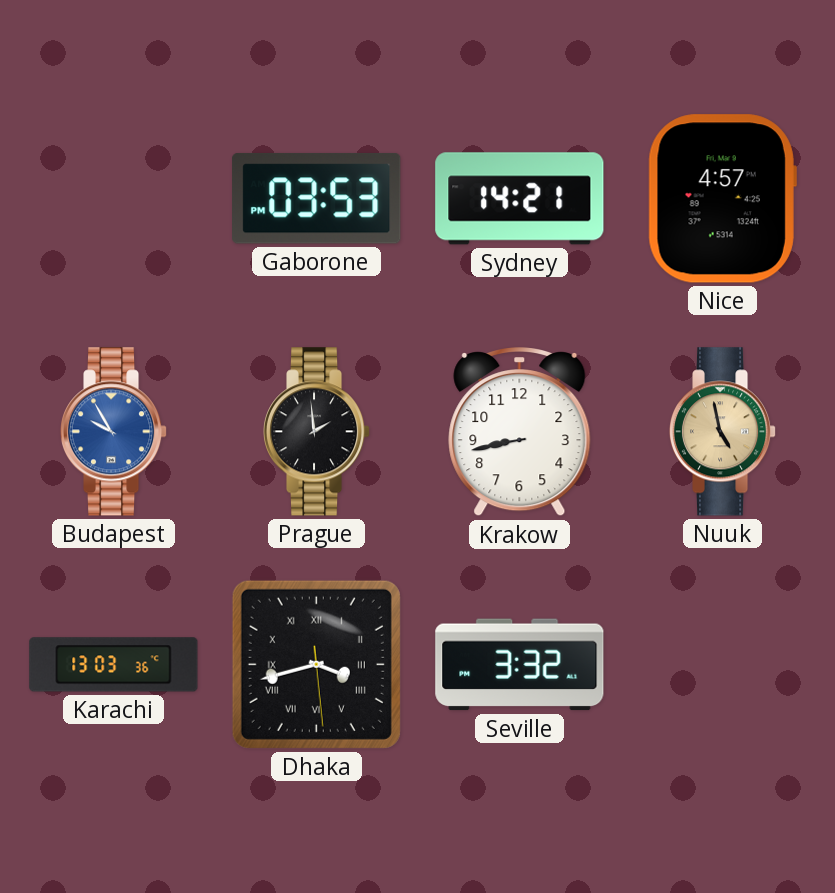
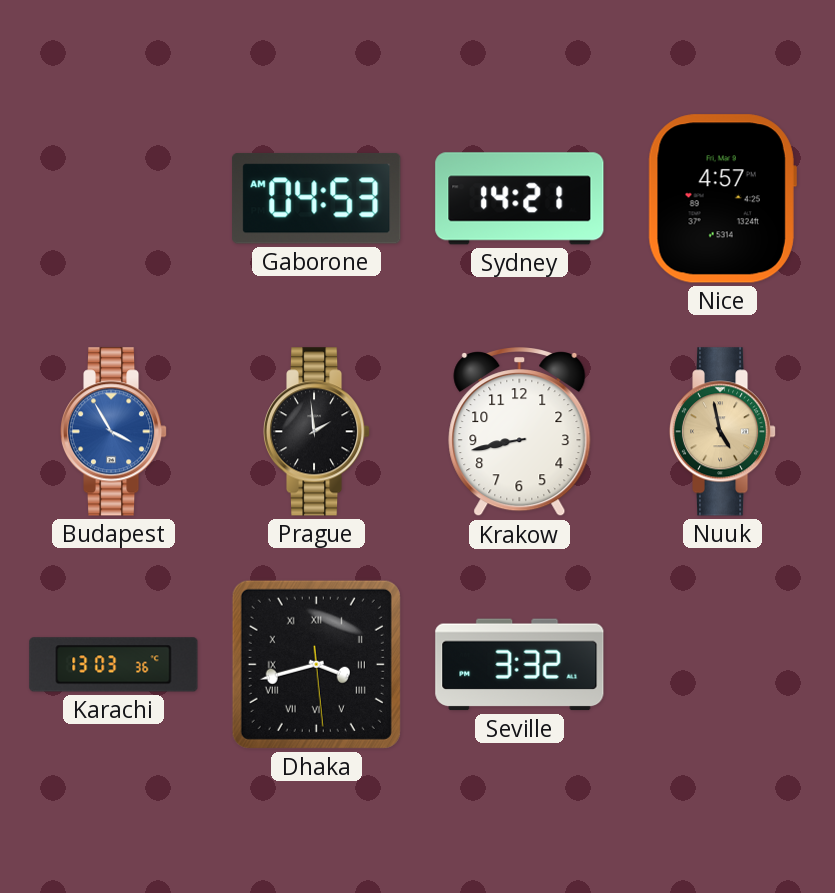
Gaborone: 03:53 -> 04:53 (317, 198)
Budapest: 9:55 -> 3:55 (114, 432)
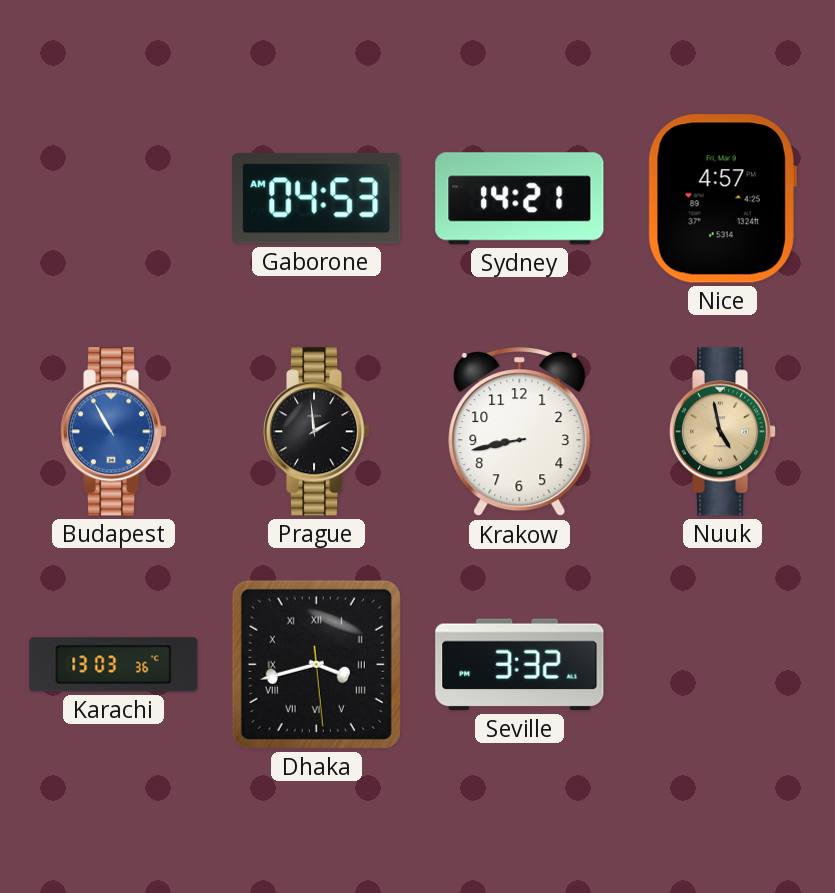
Budapest: 3:55 -> 10:55 (114, 432)
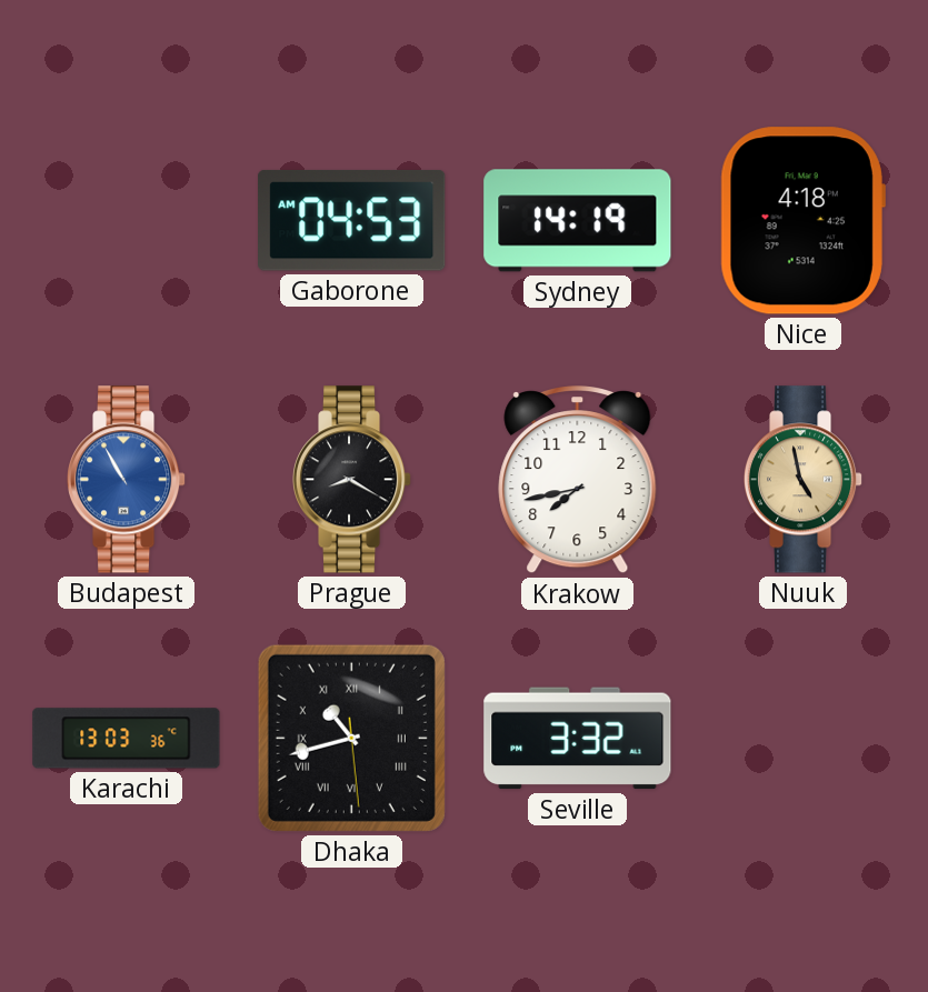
Sydney: 14:21 -> 14:19 (578, 221)
Nice: 4:57 -> 4:18 (802, 221)
Prague: 1:59 -> 8:20 (352, 480)
Krakow: 8:43 -> 7:43 (578, 481)
Dhaka: 3:42 -> 10:42 (351, 738)
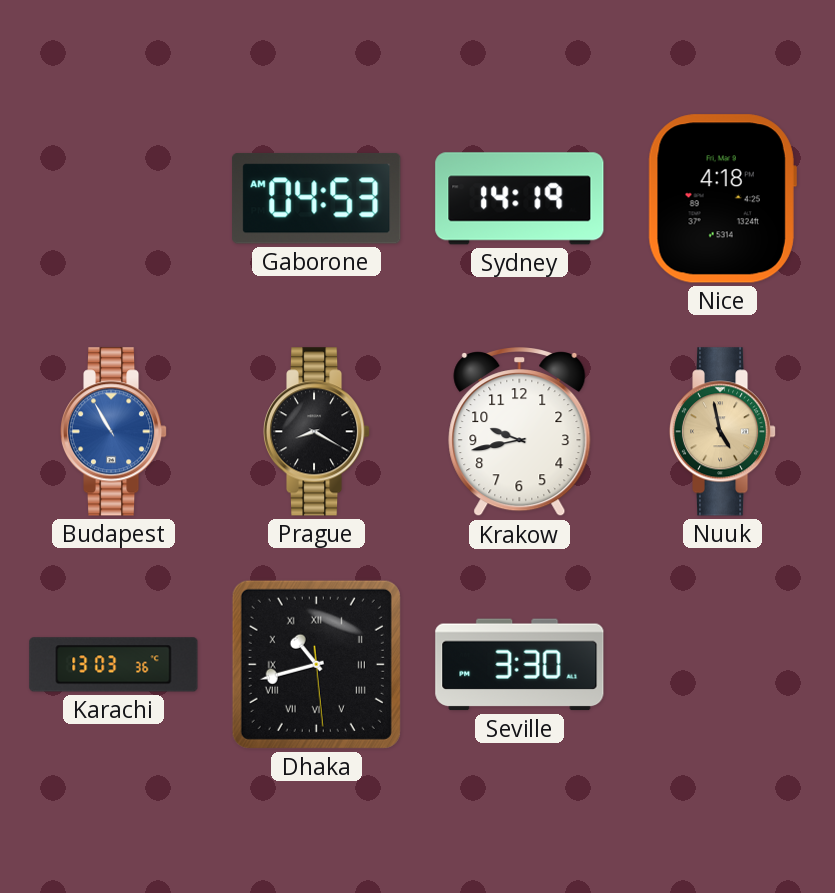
Krakow: 7:43 -> 9:43 (520, 433)
Seville: 3:32 -> 3:30 (520, 665)
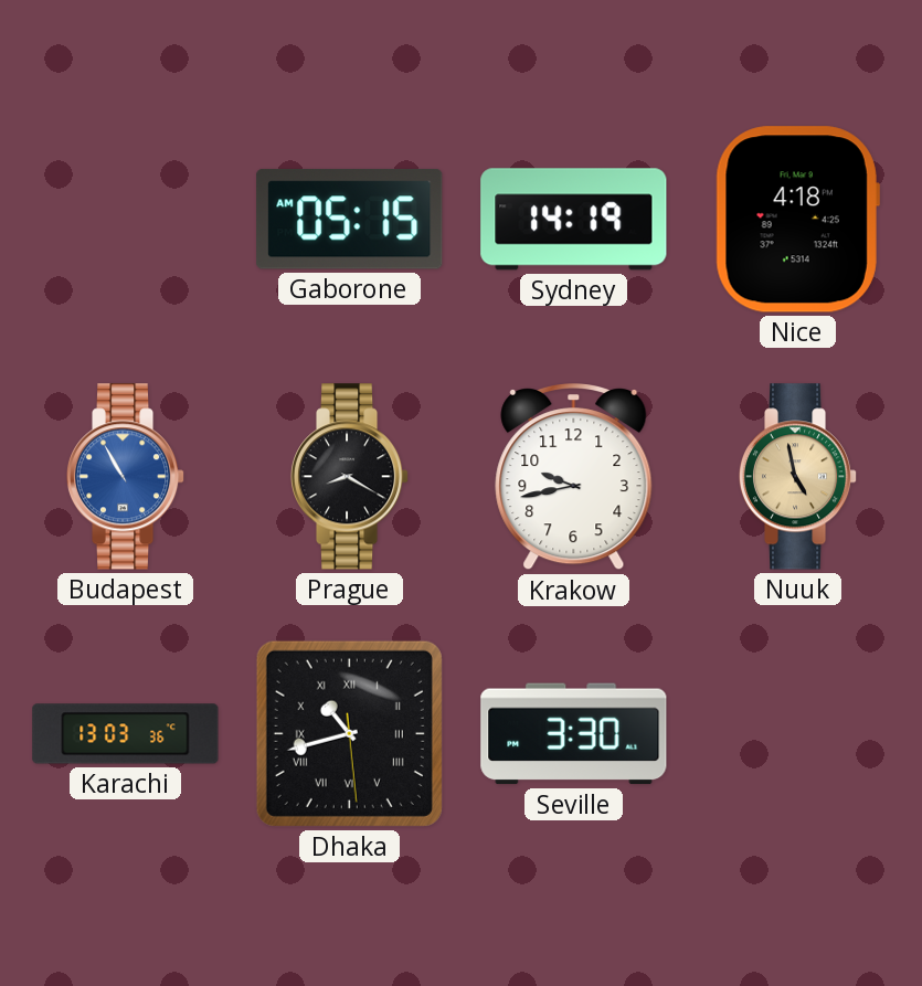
Gaborone: 04:53 -> 05:15 (350, 219)
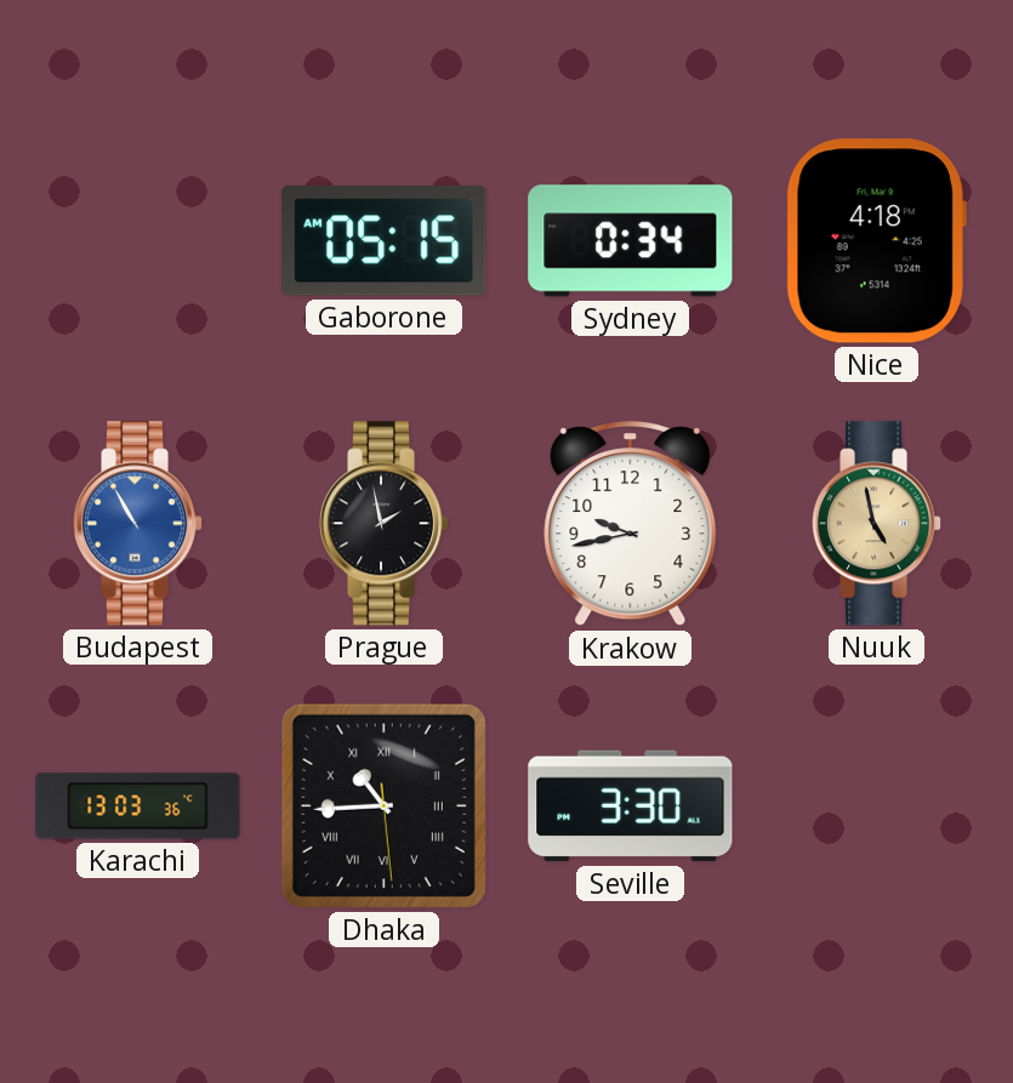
Sydney: 14:19 -> 0:34 (631, 241)
Prague: 8:20 -> 1:58 (385, 524)
Dhaka: 10:42 -> 10:44 (383, 805)
